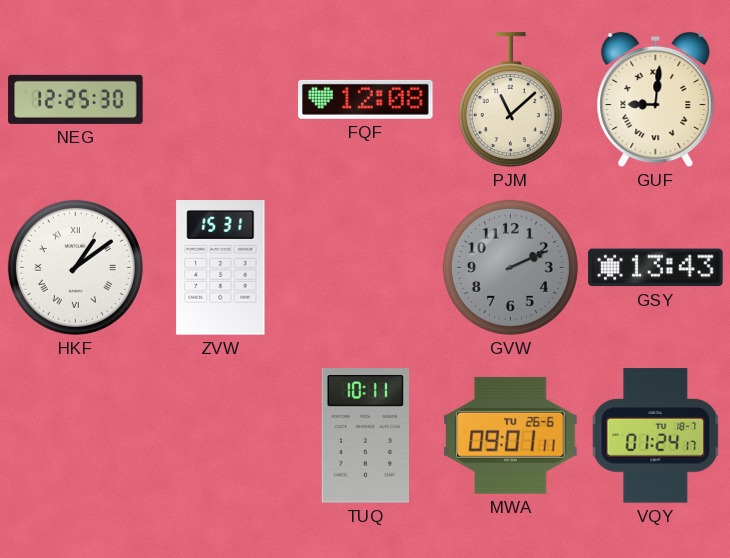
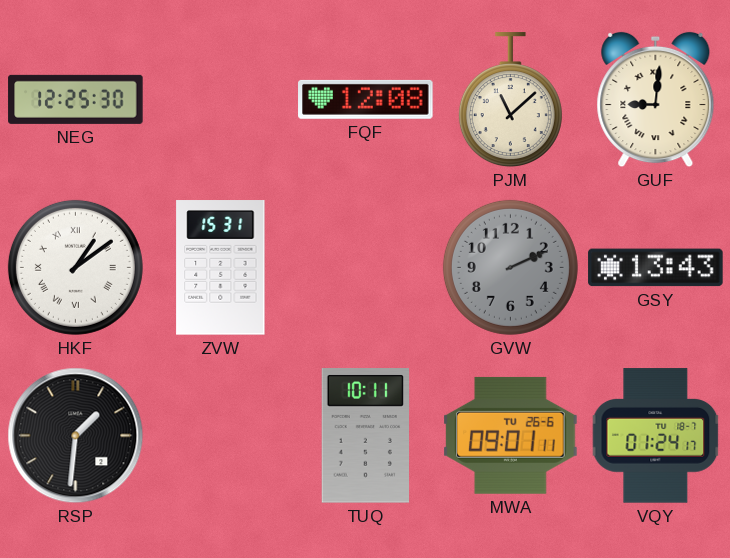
RSP: none -> 1:31 (76, 436)
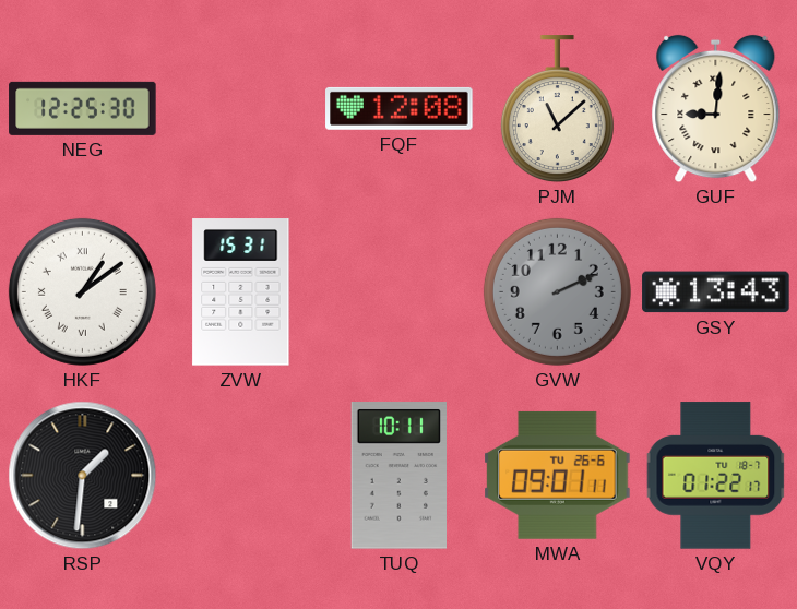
VQY: 01:24 -> 01:22 (716, 476)
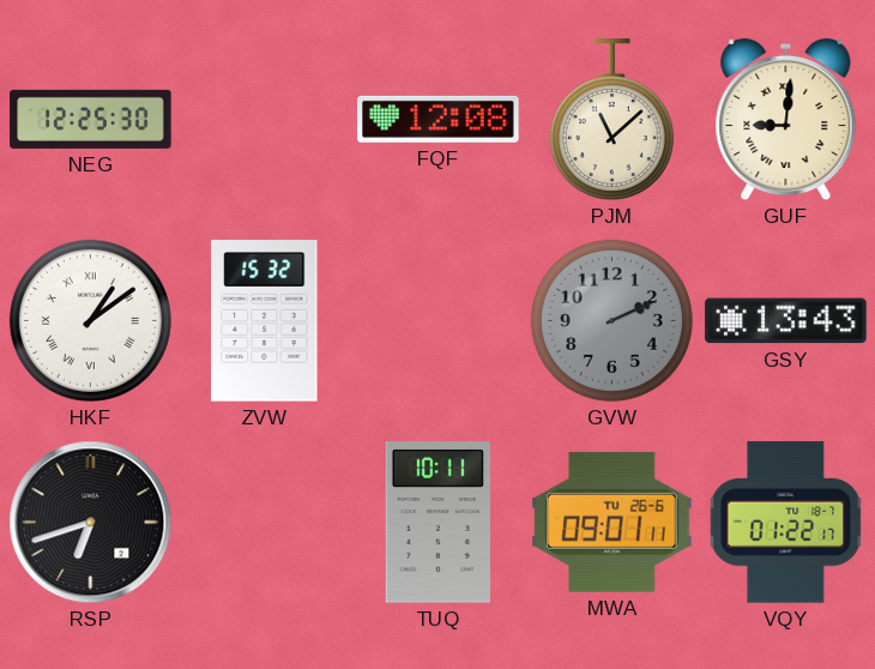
ZVW: 15:31 -> 15:32 (265, 321)
RSP: 1:31 -> 6:42 (91, 523)
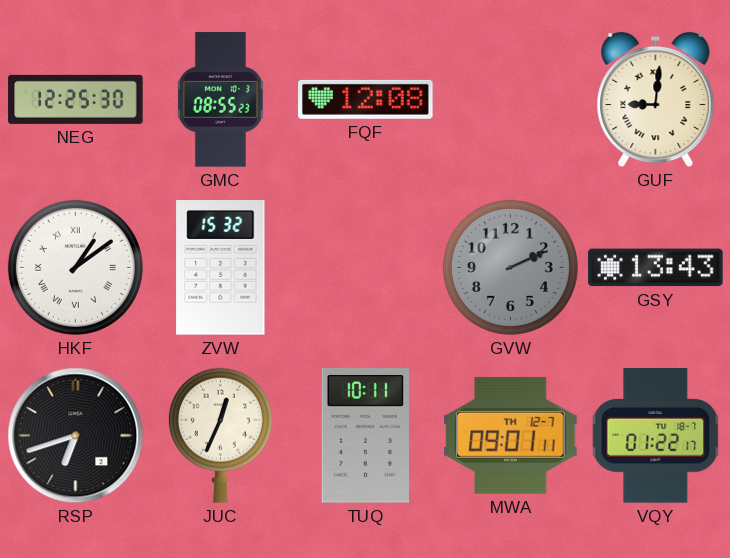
GMC: none -> 08:55 (220, 100)
PJM: 11:08 -> none (611, 120)
JUC: none -> 12:34 (220, 435)
MWA date: TU 26-6 -> TH 12-7 (511, 435)
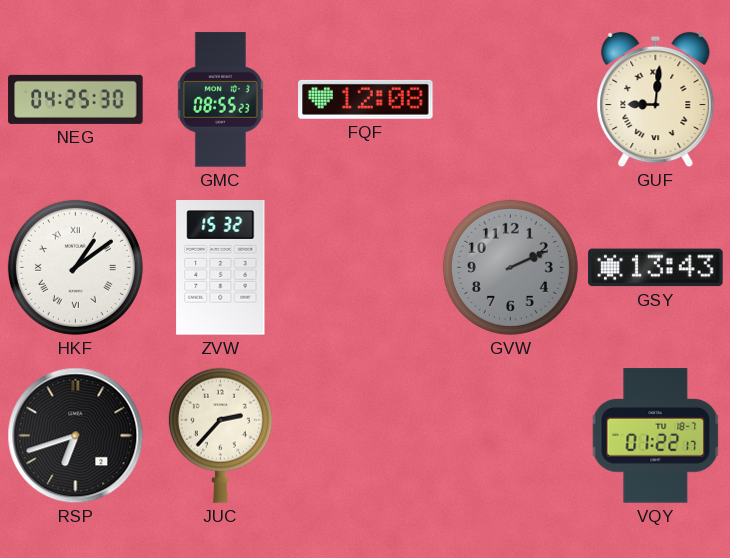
NEG: 12:25 -> 04:25 (76, 99)
JUC: 12:34 -> 2:37 (220, 435)
TUQ: 10:11 -> none (365, 436)
MWA: 09:01 -> none (511, 435)
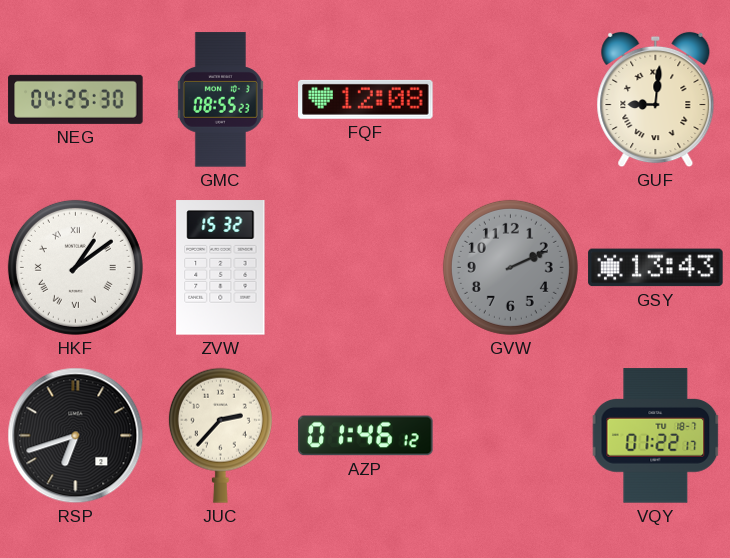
AZP: none -> 01:46 (366, 436)
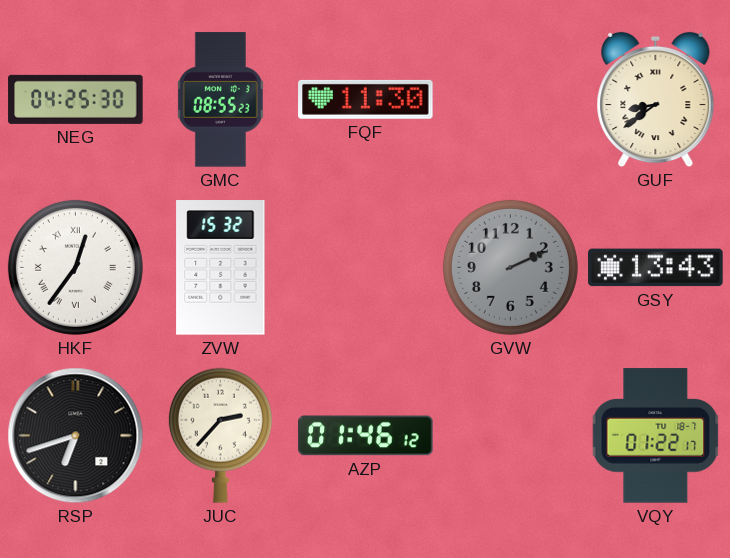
FQF: 12:08 -> 11:30 (366, 99)
GUF: 9:01 -> 8:39 (656, 100)
HKF: 1:09 -> 12:36 (75, 267)
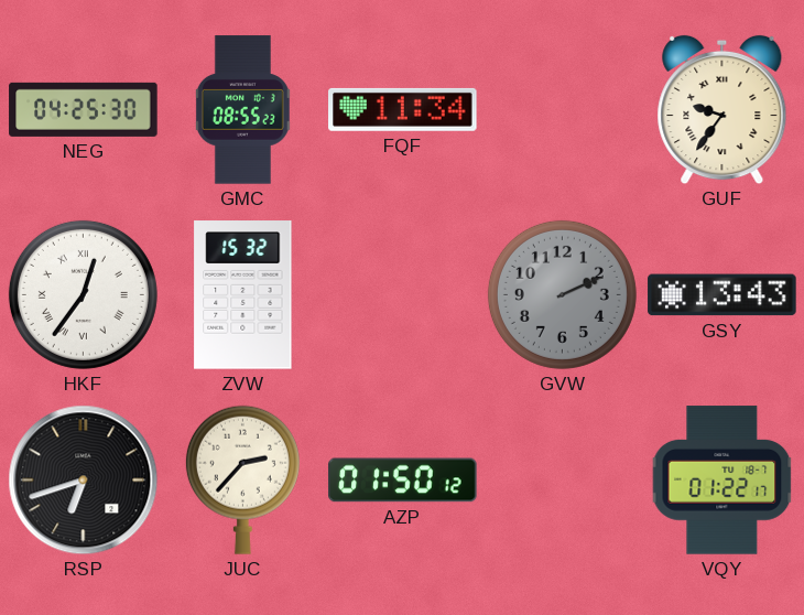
FQF: 11:30 -> 11:34 (403, 109)
GUF: 8:39 -> 9:36 (722, 110)
AZP: 01:46 -> 01:50 (403, 481)
